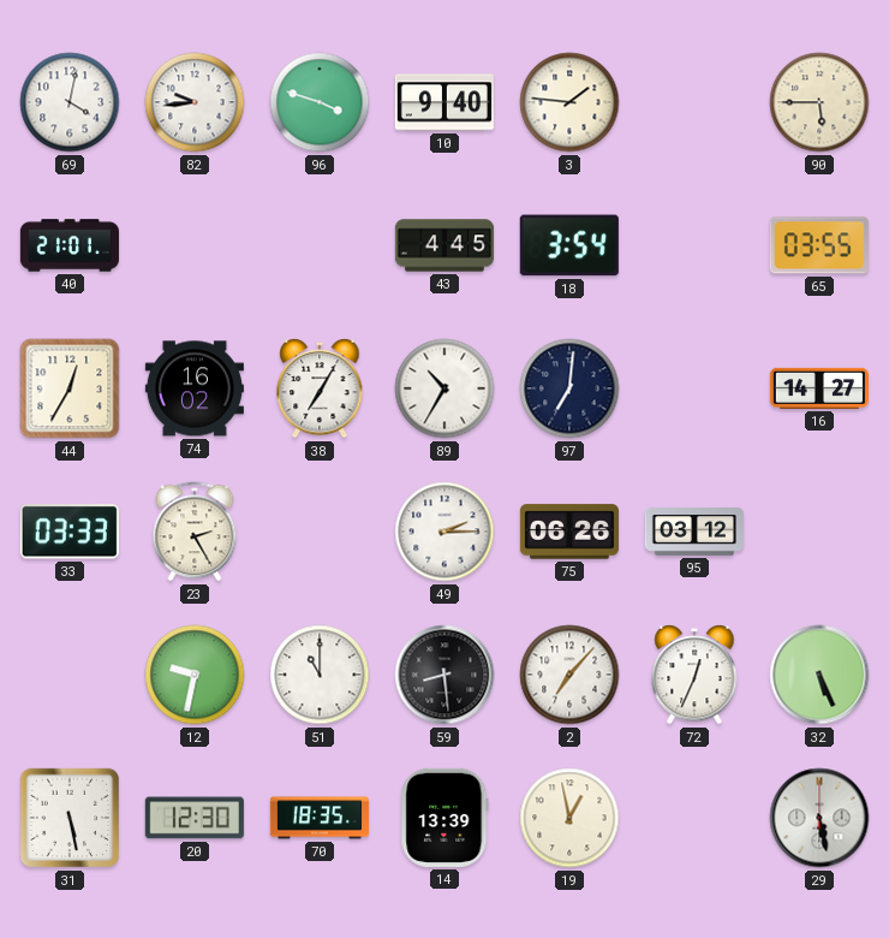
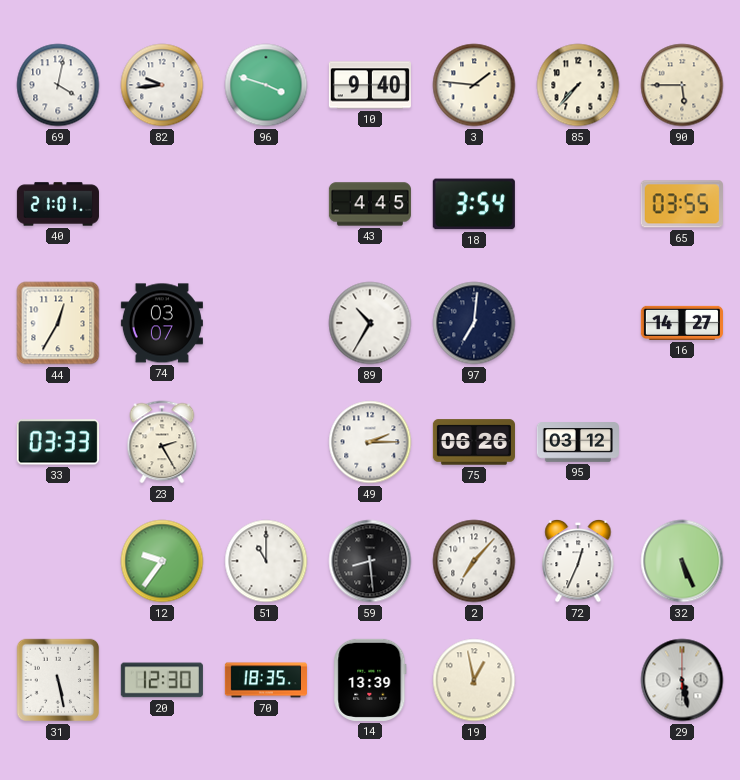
85: none -> 7:37 (578, 85)
74: 16:02 -> 03:07 (162, 323)
38: 7:05 -> none (320, 388)
12: 9:32 -> 9:36 (162, 561)
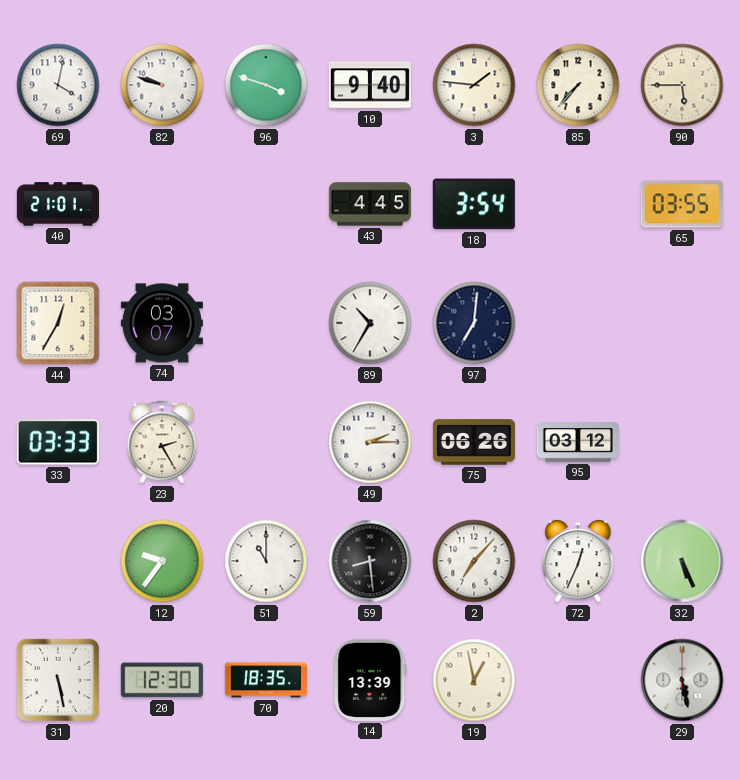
82: 9:44 -> 9:48 (162, 85)
16: 14:27 -> none (682, 323)
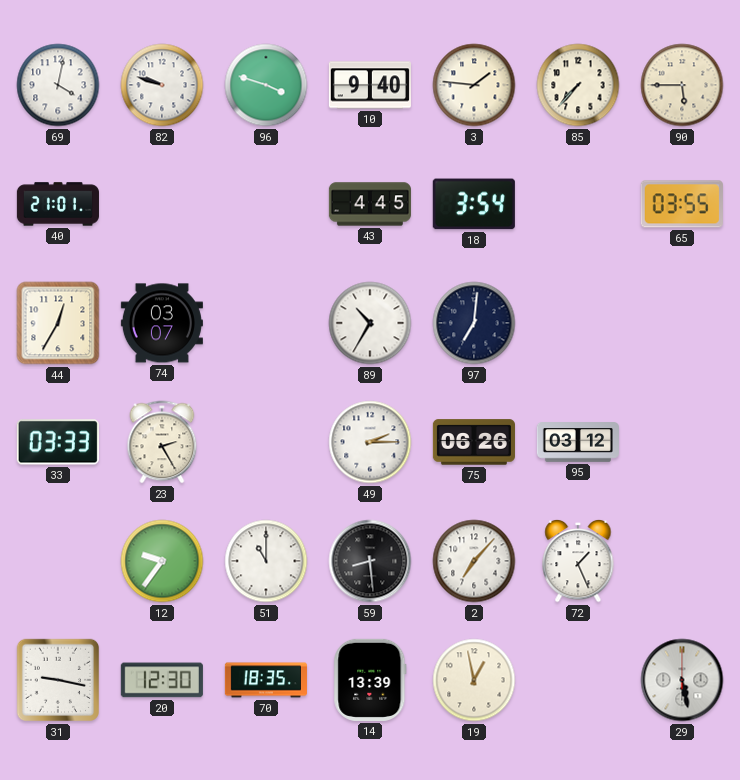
72: 12:34 -> 1:26 (578, 561)
32: 5:26 -> none (682, 561)
31: 5:28 -> 9:17 (58, 680)
